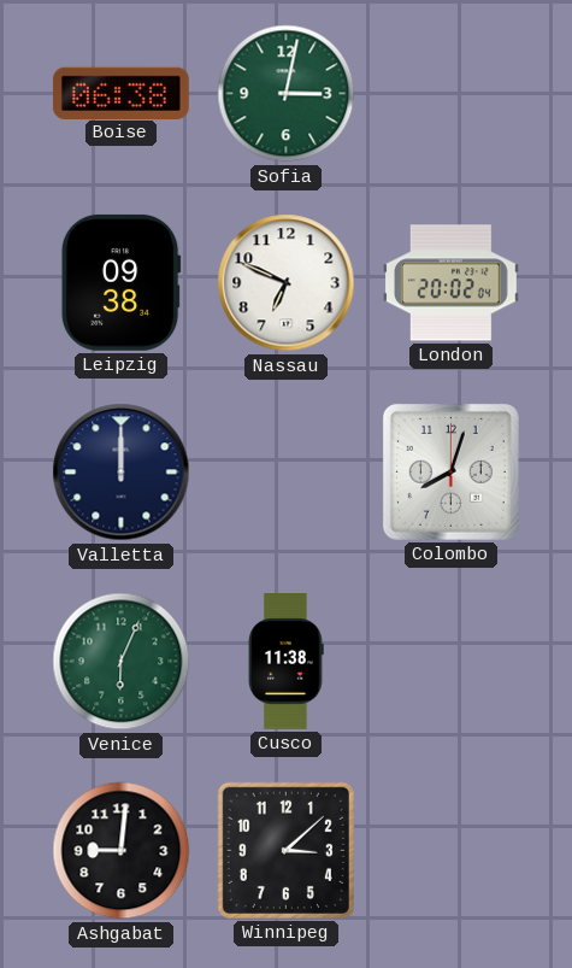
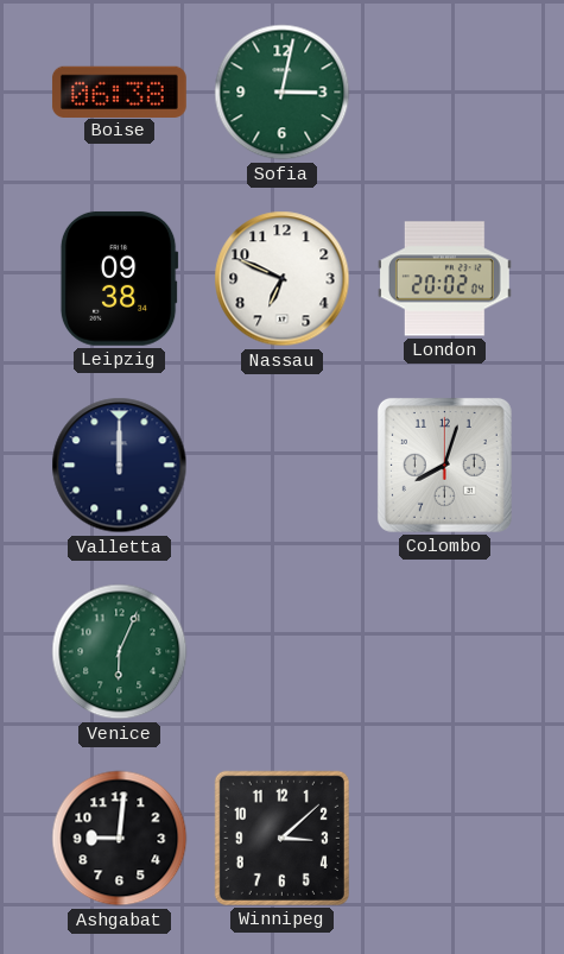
Cusco: 11:38 -> none (285, 662)
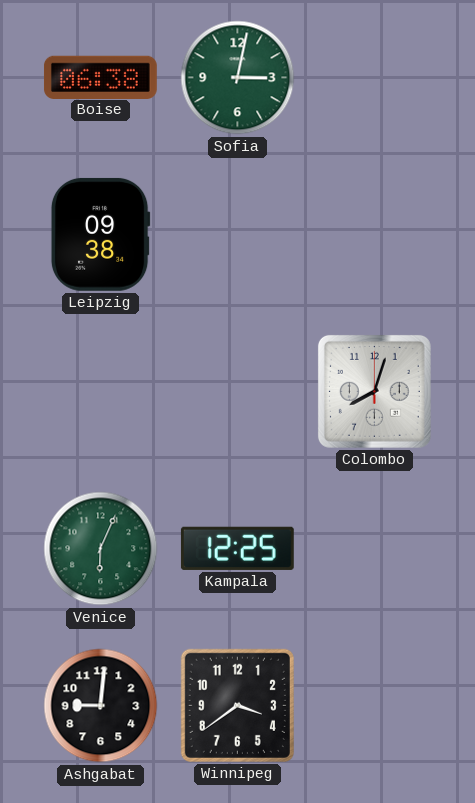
Nassau: 6:49 -> none (283, 279)
London: 20:02 -> none (444, 279)
Valletta: 12:00 -> none (120, 466)
Kampala: none -> 12:25 (237, 548)
Winnipeg: 3:08 -> 3:39 (237, 705)
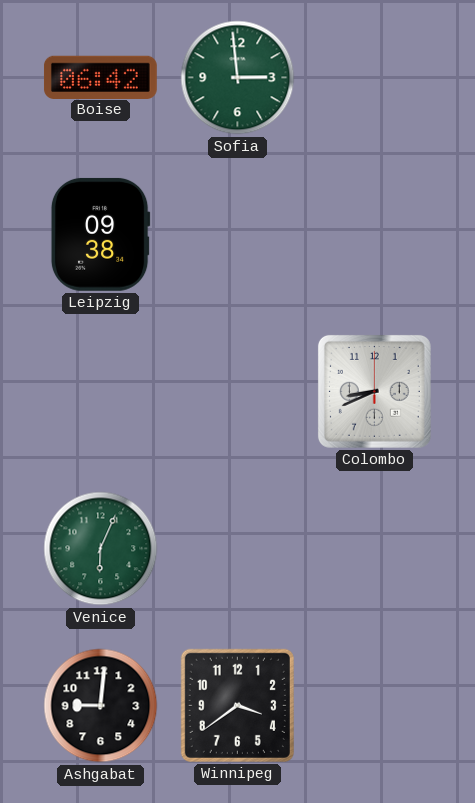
Boise: 06:38 -> 06:42 (100, 77)
Sofia: 3:02 -> 2:59 (238, 78)
Colombo: 8:03 -> 8:41 (374, 391)
Kampala: 12:25 -> none (237, 548)
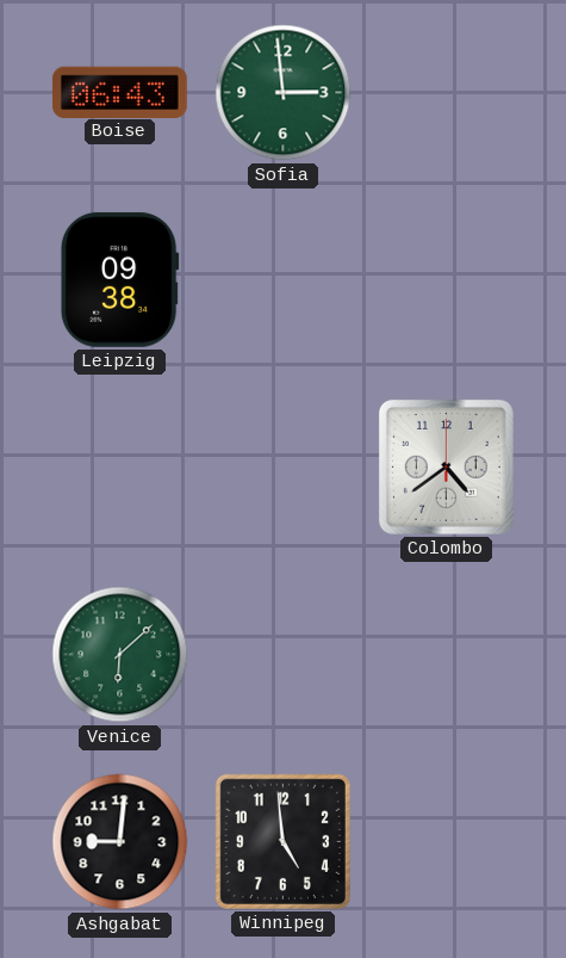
Boise: 06:42 -> 06:43 (119, 92)
Colombo: 8:41 -> 4:39 (446, 466)
Venice: 6:04 -> 6:08 (120, 655)
Winnipeg: 3:39 -> 4:59 (282, 841)
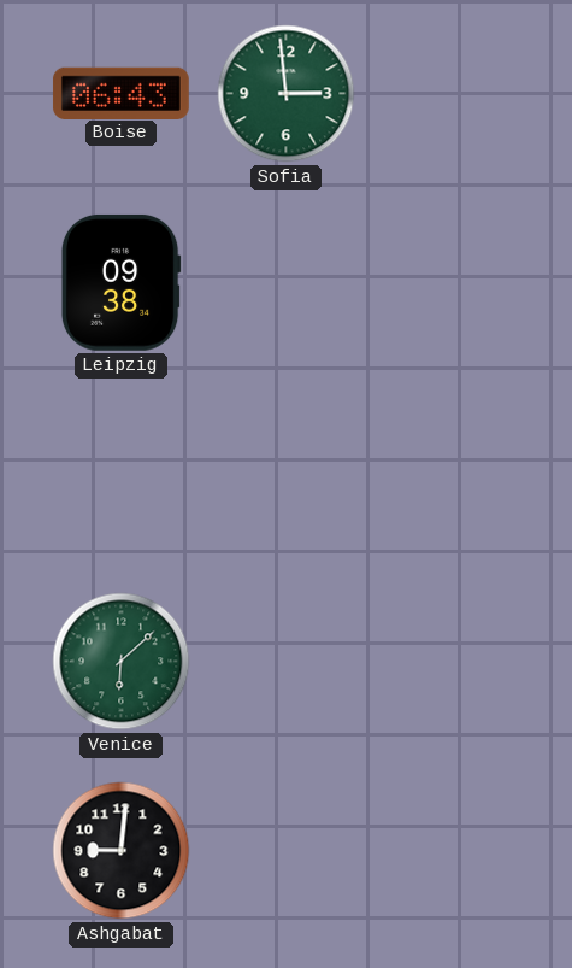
Colombo: 4:39 -> none (446, 466)
Winnipeg: 4:59 -> none (282, 841)
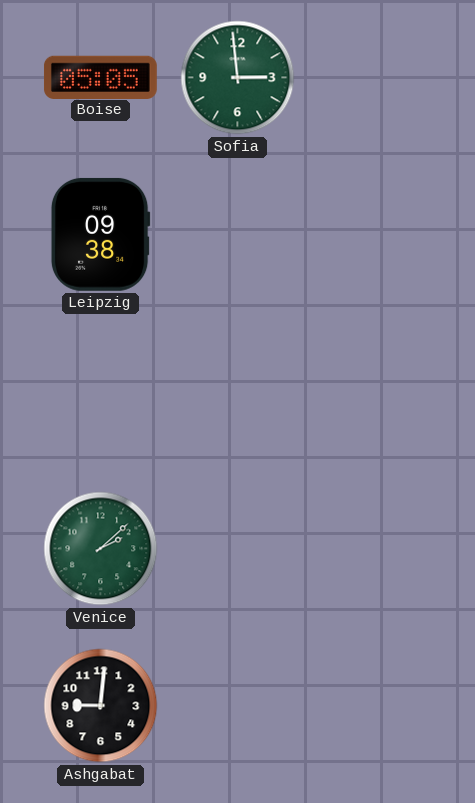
Boise: 06:43 -> 05:05 (100, 77)
Venice: 6:08 -> 2:08 (101, 549)
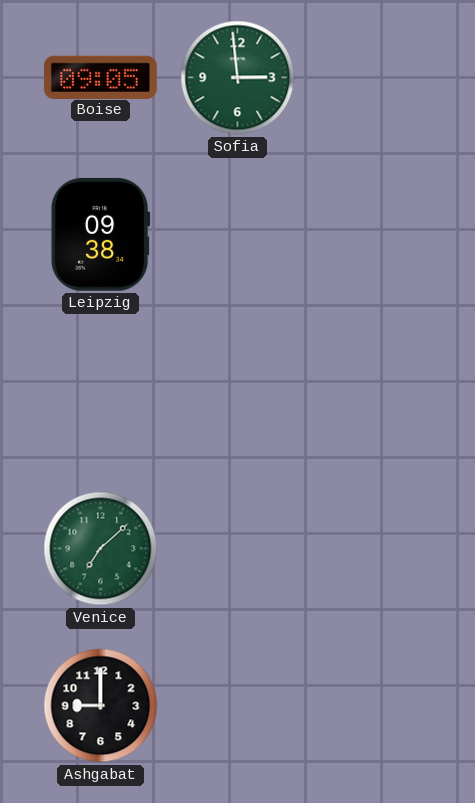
Boise: 05:05 -> 09:05 (100, 77)
Venice: 2:08 -> 7:08 (101, 549)
Ashgabat: 9:01 -> 9:00 (101, 706)
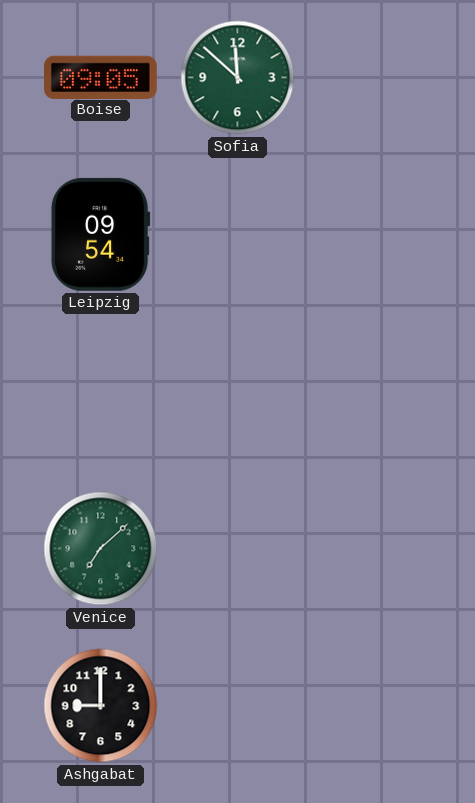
Sofia: 2:59 -> 11:52 (238, 78)
Leipzig: 09:38 -> 09:54 (100, 234)
